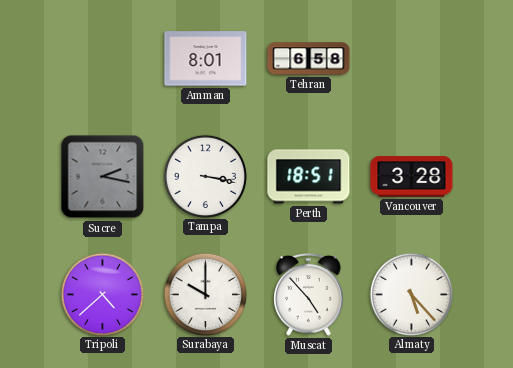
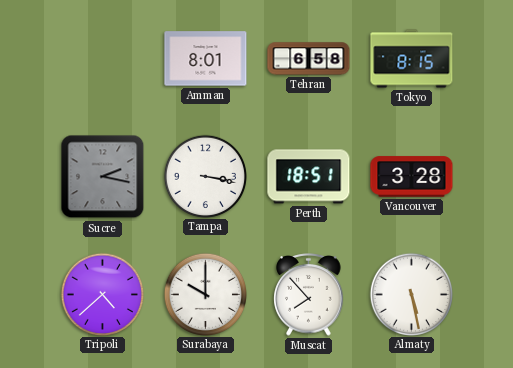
Tokyo: none -> 8:15 (412, 59)
Muscat: 4:53 -> 7:53 (309, 295)
Almaty: 5:23 -> 5:28 (411, 294)
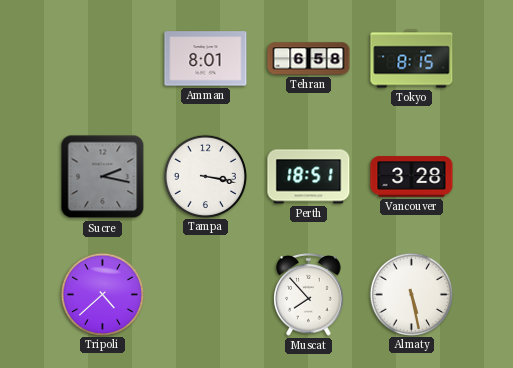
Surabaya: 10:00 -> none (205, 294)
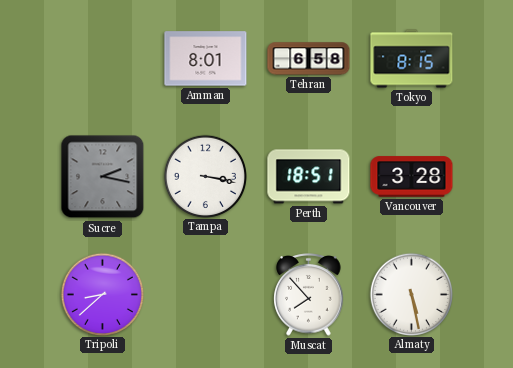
Tripoli: 4:38 -> 8:38 (102, 294)
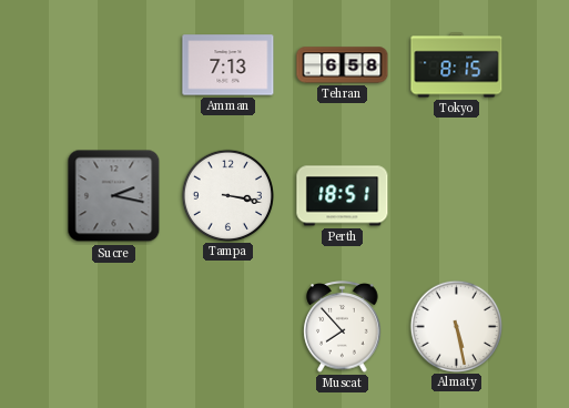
Amman: 8:01 -> 7:13 (228, 65)
Vancouver: 3:28 -> none (412, 177)
Tripoli: 8:38 -> none (102, 294)
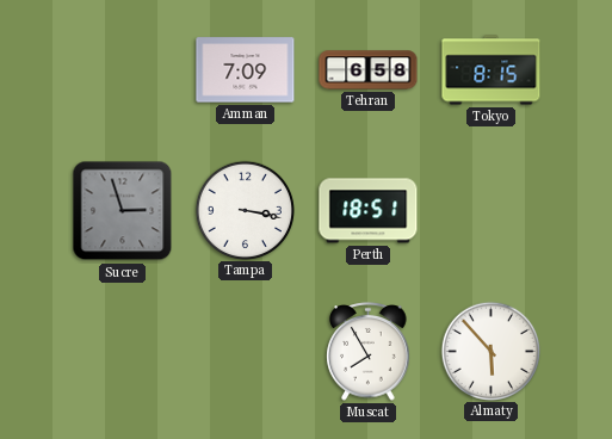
Amman: 7:13 -> 7:09 (246, 70)
Sucre: 2:17 -> 2:57 (123, 211)
Muscat: 7:53 -> 7:55 (369, 352)
Almaty: 5:28 -> 5:53 (490, 351)
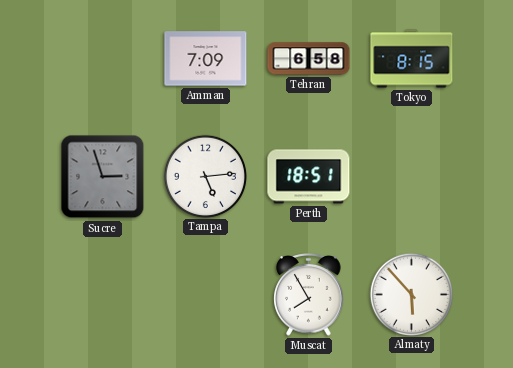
Tampa: 3:17 -> 5:14 (205, 176)
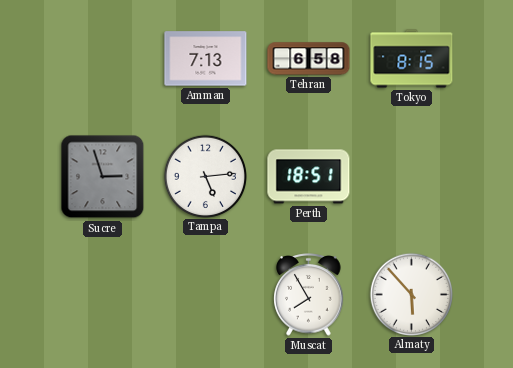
Amman: 7:09 -> 7:13 (206, 59)
